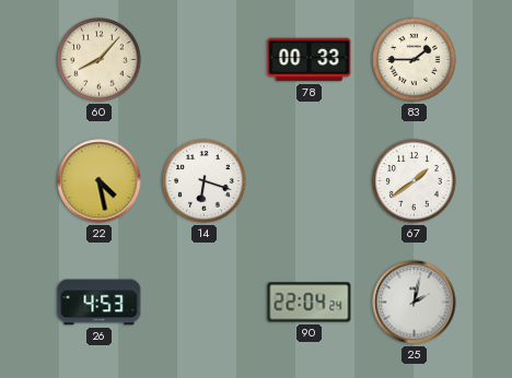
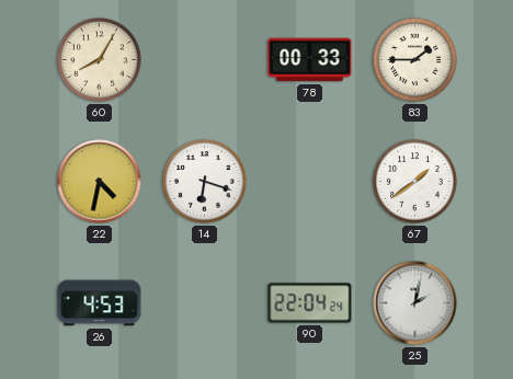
60: 8:07 -> 8:05 (100, 60)
22: 4:28 -> 4:32 (100, 182)
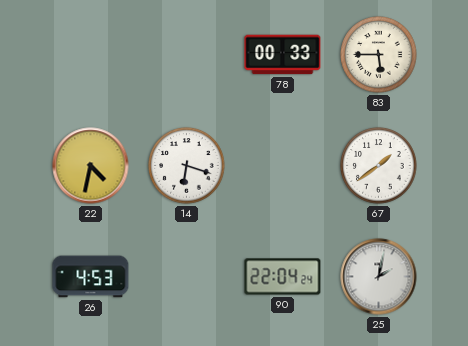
60: 8:05 -> none (100, 60)
83: 1:45 -> 5:45 (379, 55)
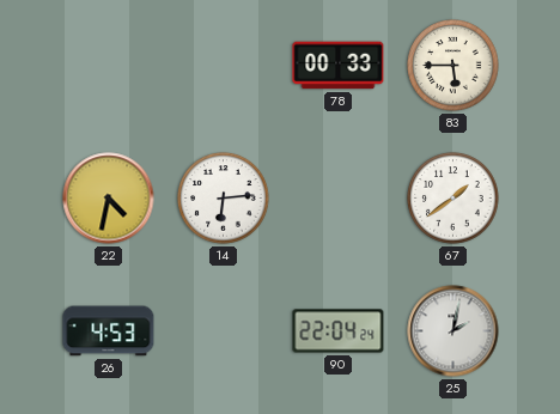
14: 6:18 -> 6:14 (224, 199)
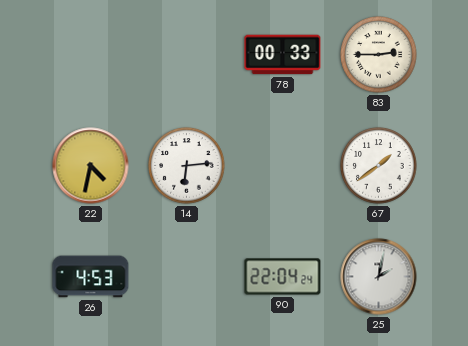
83: 5:45 -> 2:45 (379, 55)
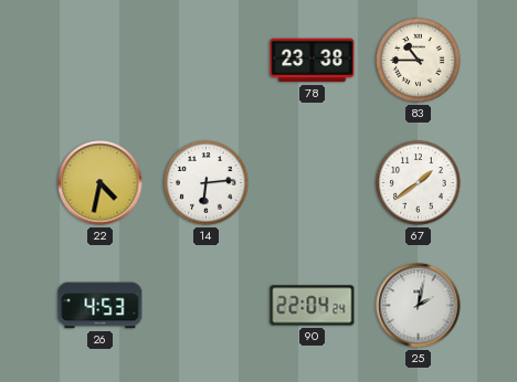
78: 00:33 -> 23:38 (313, 61)
83: 2:45 -> 10:45 (419, 61)
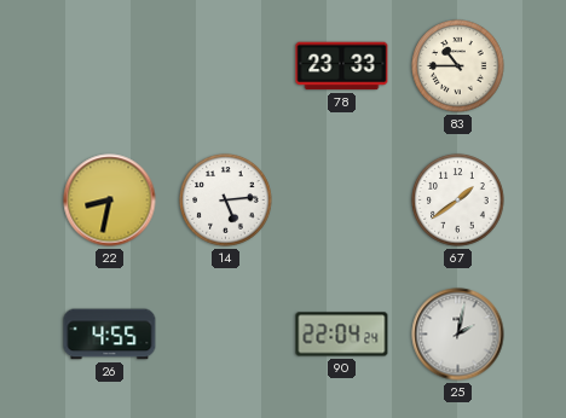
78: 23:38 -> 23:33 (342, 66)
22: 4:32 -> 8:32 (110, 201)
14: 6:14 -> 5:14 (226, 201)
26: 4:53 -> 4:55 (110, 335)
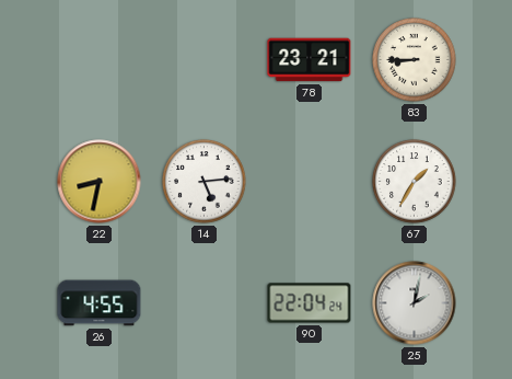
78: 23:33 -> 23:21 (310, 60)
83: 10:45 -> 8:45 (415, 60)
67: 1:39 -> 1:35 (415, 182)
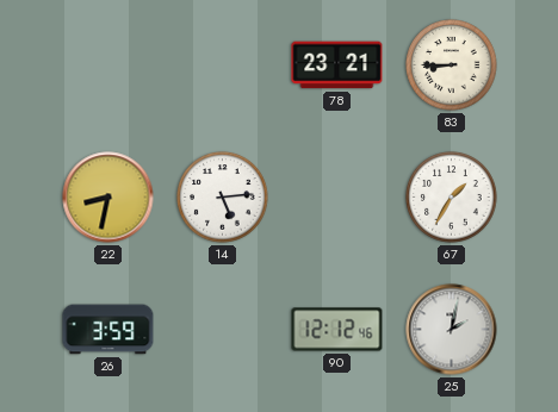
26: 4:55 -> 3:59 (108, 330)
90: 22:04 -> 12:12 (337, 330)
